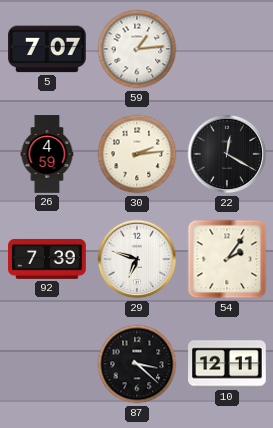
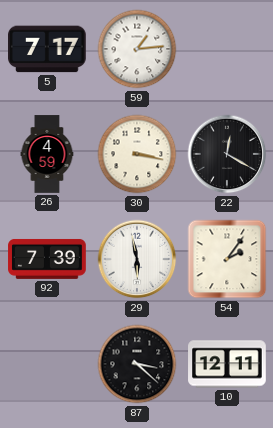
5: 7:07 -> 7:17 (48, 49)
30: 2:14 -> 3:17 (137, 154)
29: 6:48 -> 5:58 (137, 259)
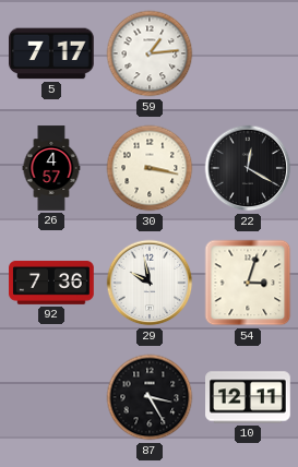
26: 4:59 -> 4:57 (51, 168)
92: 7:39 -> 7:36 (51, 283)
29: 5:58 -> 9:58 (150, 283)
54: 2:06 -> 3:03 (248, 283)
87: 3:22 -> 3:25 (150, 397)
